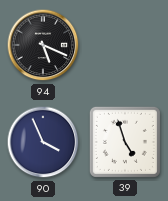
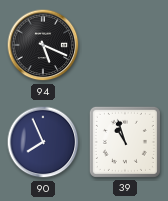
90: 3:56 -> 7:56 (43, 142)
39: 4:57 -> 10:57 (125, 142)
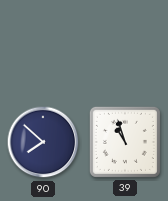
94: 5:19 -> none (43, 45)
90: 7:56 -> 7:52 (43, 142)
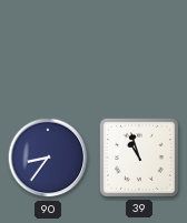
90: 7:52 -> 8:36 (48, 158)
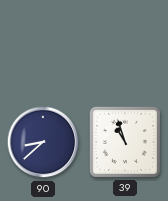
90: 8:36 -> 8:38 (43, 142)
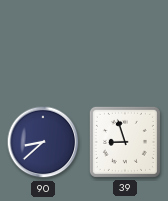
39: 10:57 -> 8:57 (125, 142)
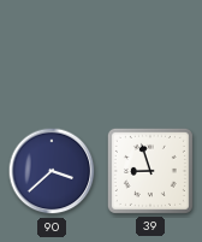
90: 8:38 -> 3:38 (52, 171)
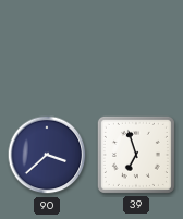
39: 8:57 -> 6:57 (136, 155)
